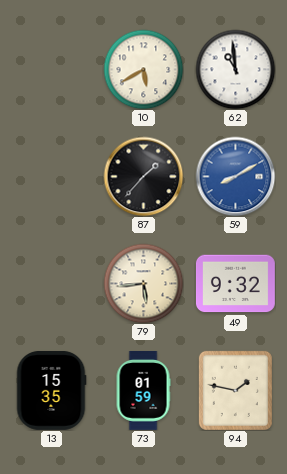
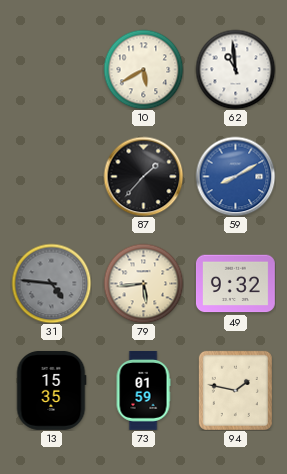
31: none -> 4:46 (51, 283)
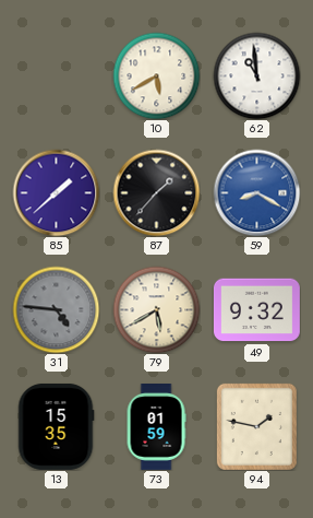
85: none -> 1:38 (56, 192)
59: 8:10 -> 8:20 (256, 192)
79: 5:44 -> 5:40 (156, 309)
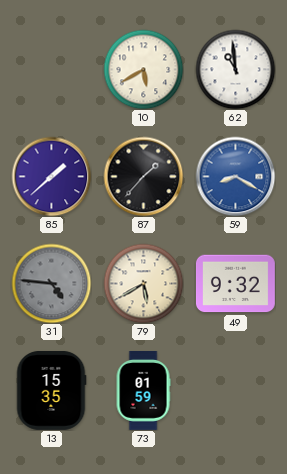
94: 1:47 -> none (256, 426)
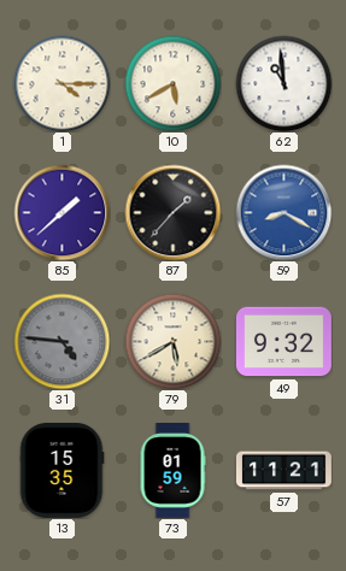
1: none -> 4:15 (61, 83)
57: none -> 11:21 (283, 471)
